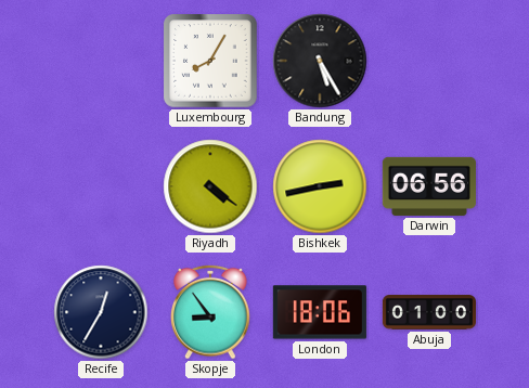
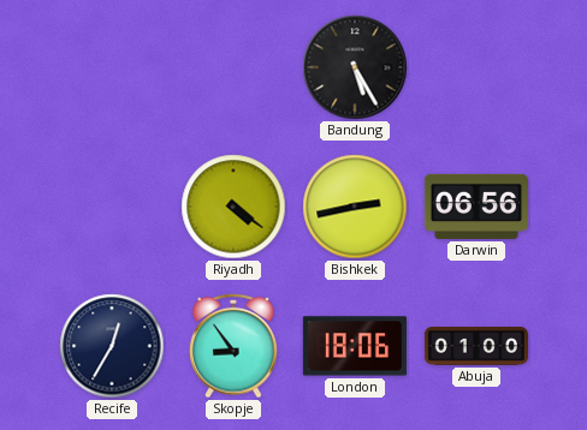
Luxembourg: 8:05 -> none (210, 61)
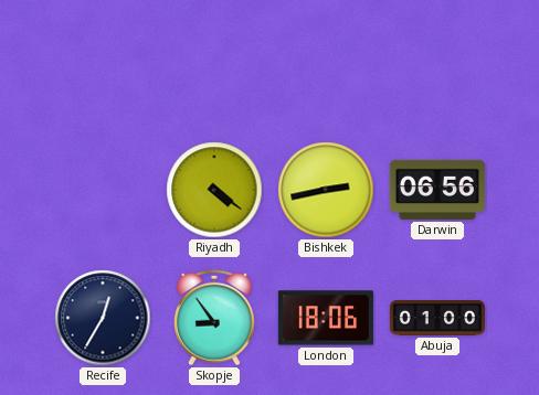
Bandung: 5:25 -> none (355, 67)
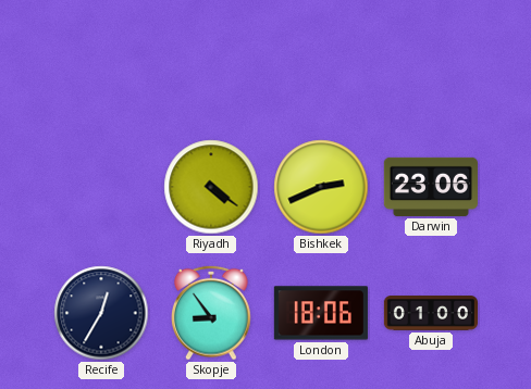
Bishkek: 2:43 -> 2:41 (321, 187)
Darwin: 06:56 -> 23:06 (431, 187)
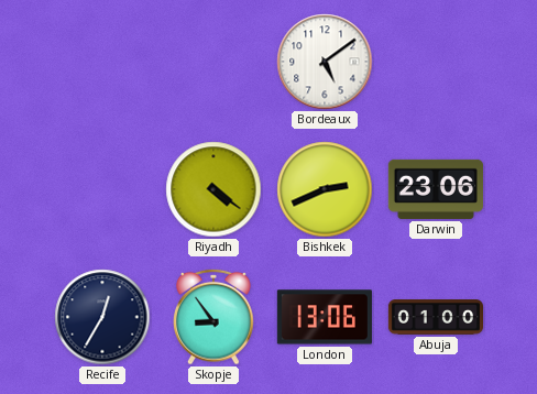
Bordeaux: none -> 5:09 (325, 62)
London: 18:06 -> 13:06 (325, 317)
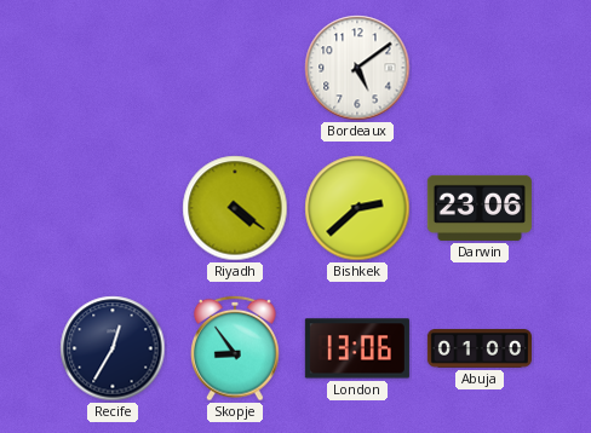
Bishkek: 2:41 -> 2:38 (357, 208)
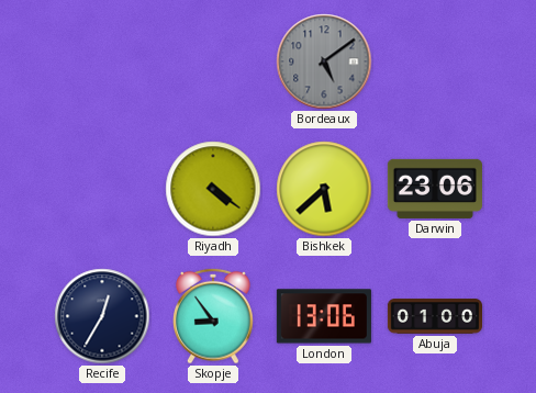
Bordeaux dial: white -> grey (324, 61)
Bishkek: 2:38 -> 5:38 (324, 189)
